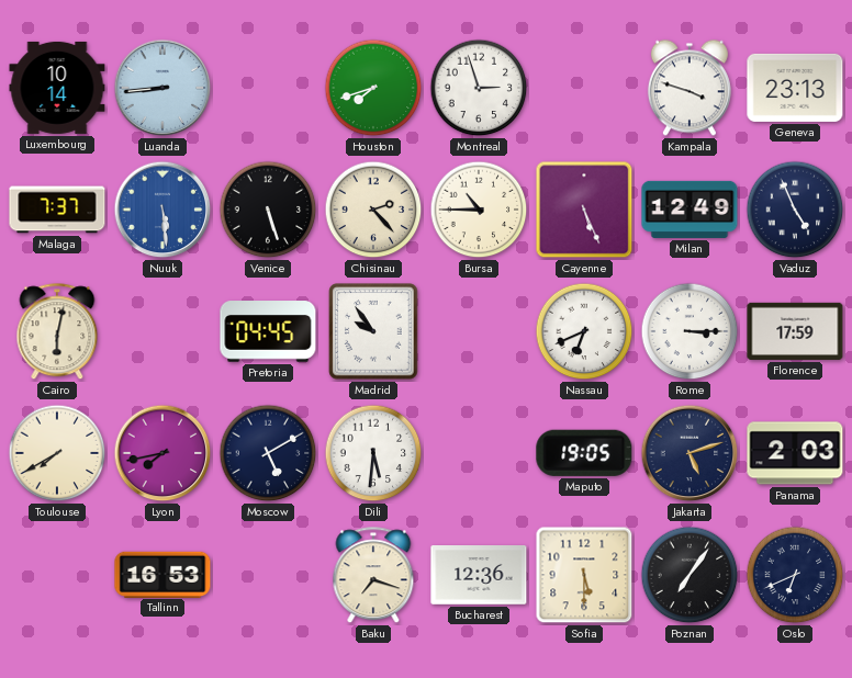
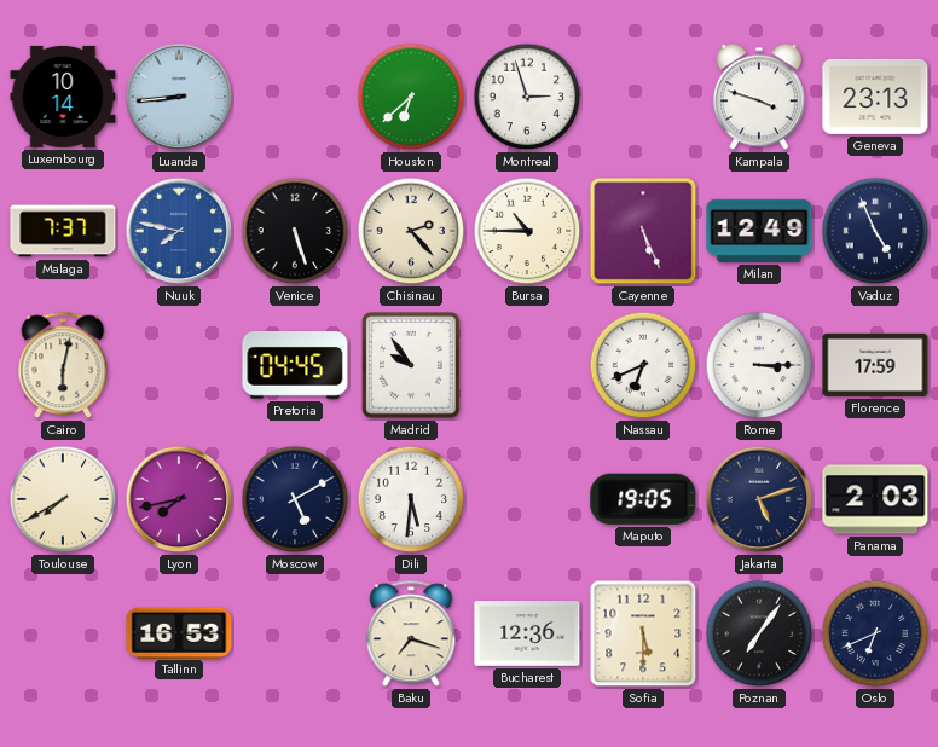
Houston: 7:42 -> 6:38 (411, 97)
Nuuk: 5:29 -> 7:47 (179, 231)
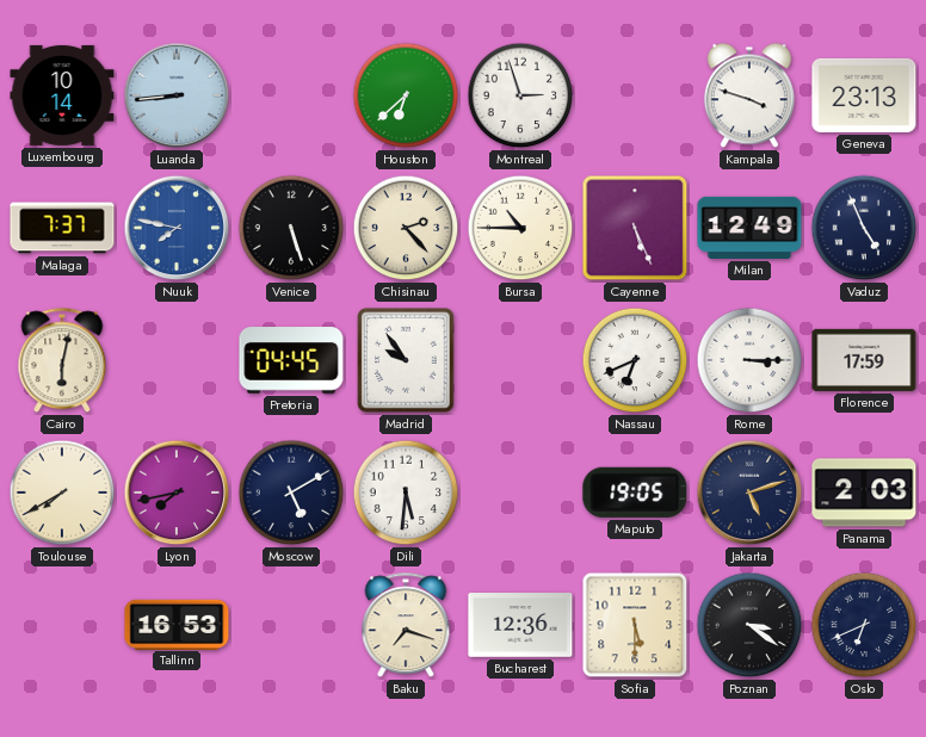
Poznan: 7:06 -> 3:21 (749, 625)
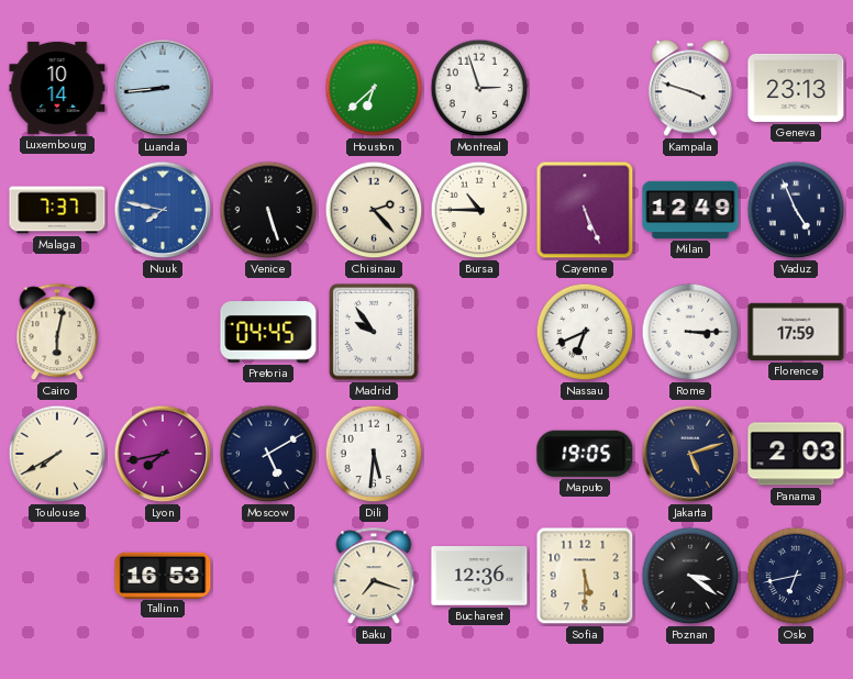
Oslo: 6:41 -> 6:43 (796, 576)
